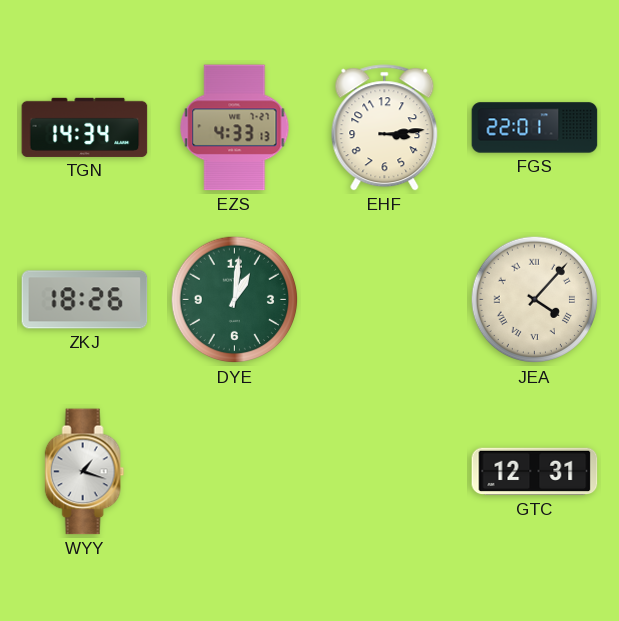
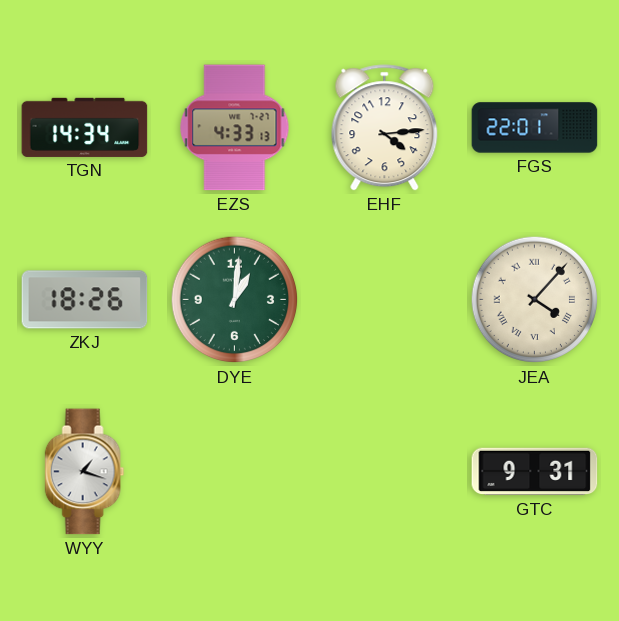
EHF: 3:14 -> 4:14 (385, 128)
GTC: 12:31 -> 9:31 (535, 472)
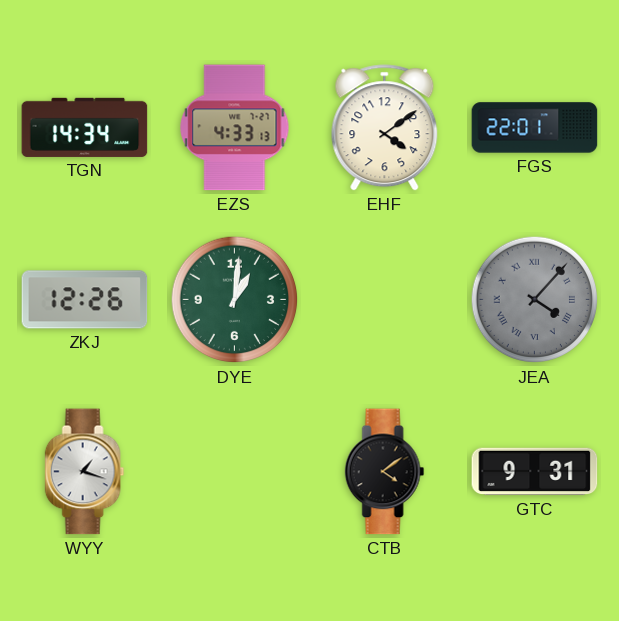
EHF: 4:14 -> 4:09 (385, 128)
ZKJ: 18:26 -> 12:26 (85, 300)
JEA dial: cream -> grey (535, 300)
CTB: none -> 4:09 (385, 472)
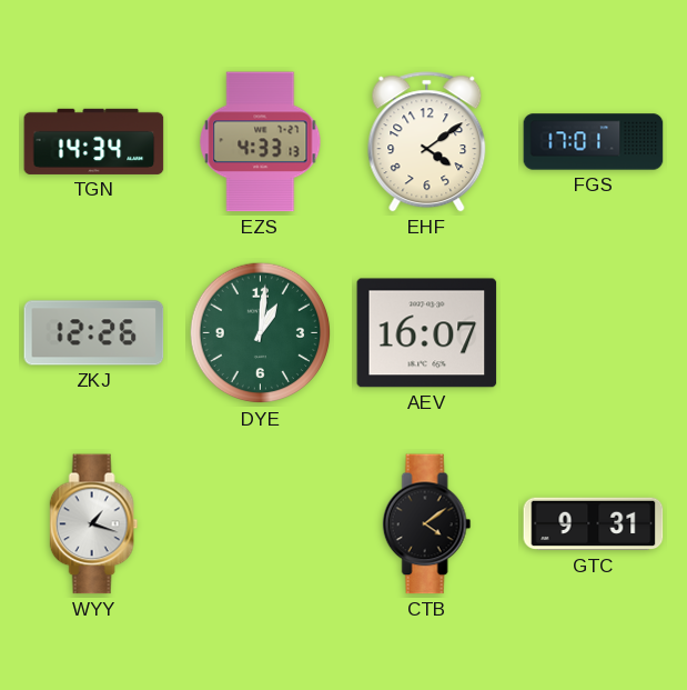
FGS: 22:01 -> 17:01 (594, 142)
AEV: none -> 16:07 (427, 333)
JEA: 4:07 -> none (535, 300)
